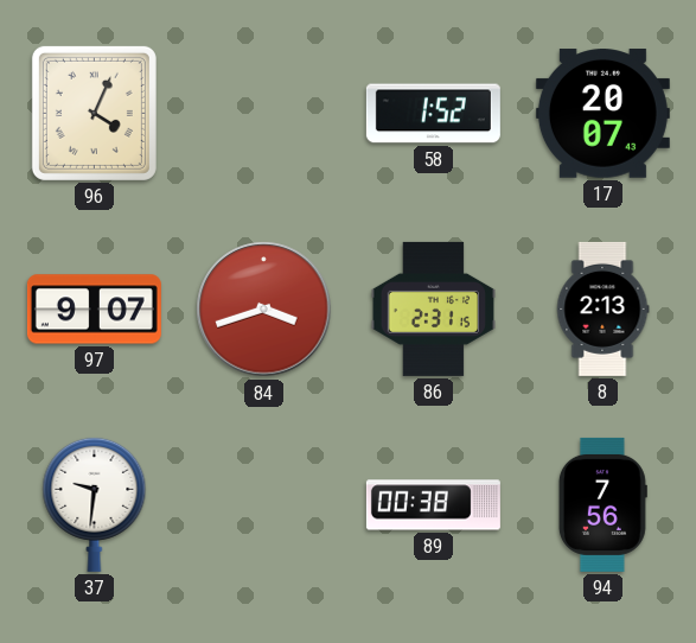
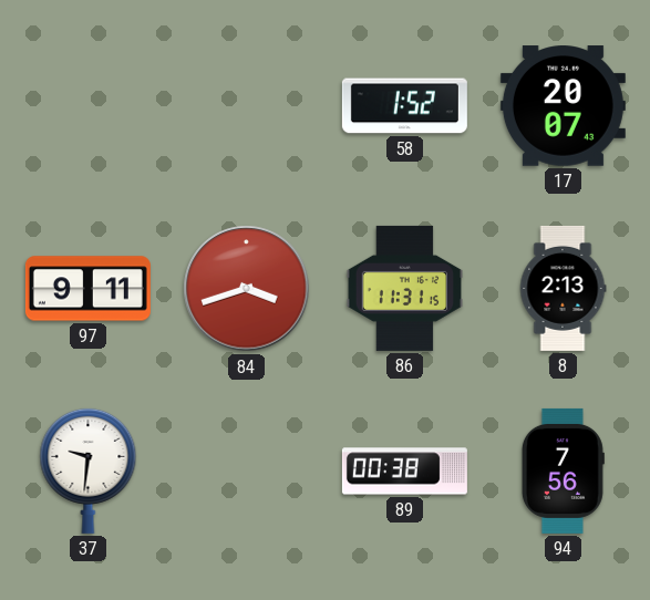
96: 4:04 -> none (94, 113)
97: 9:07 -> 9:11 (87, 289)
86: 2:31 -> 11:31 (404, 288)
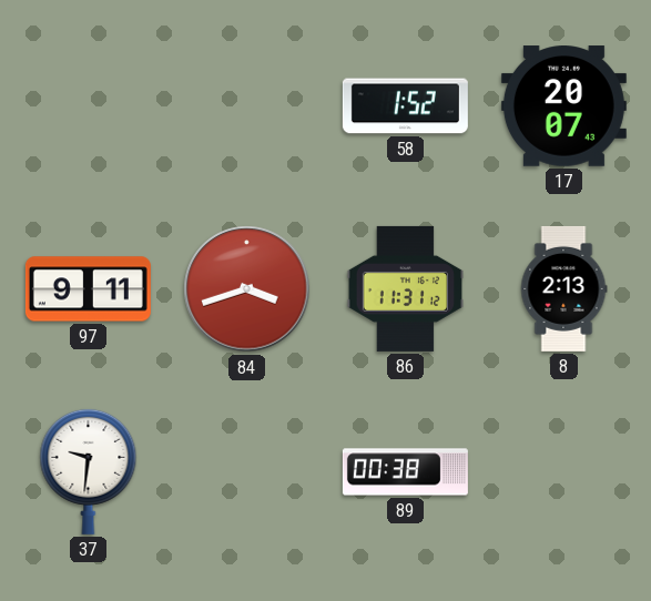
86: 11:31:15 -> 11:31:12 (405, 288)
94: 7:56 -> none (563, 470)
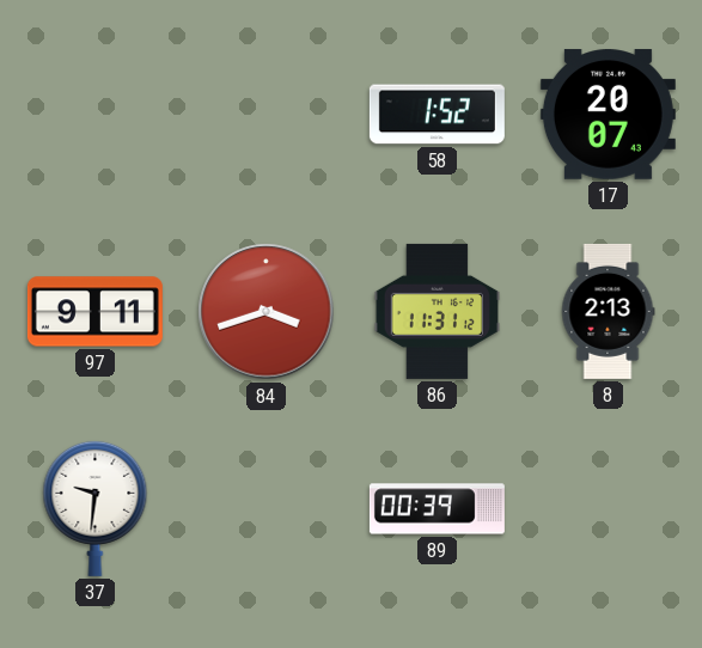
89: 00:38 -> 00:39 (437, 509)
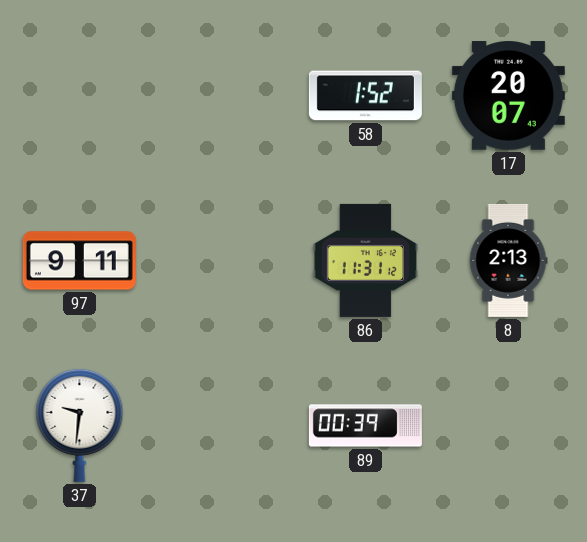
84: 3:42 -> none (267, 312)
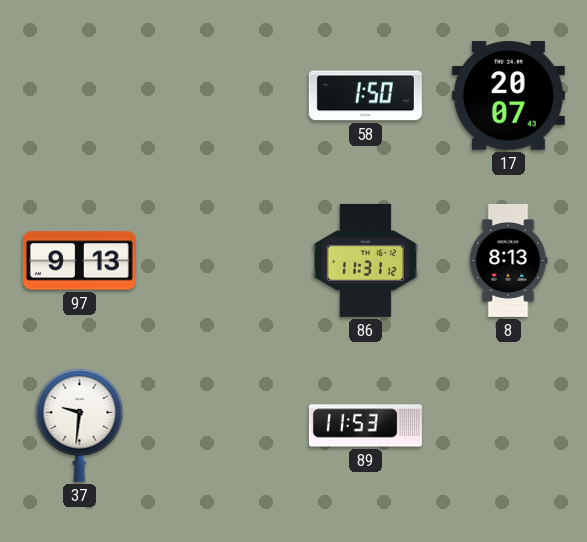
58: 1:52 -> 1:50 (365, 96)
97: 9:11 -> 9:13 (79, 261)
8: 2:13 -> 8:13 (508, 260)
89: 00:39 -> 11:53 (365, 426)
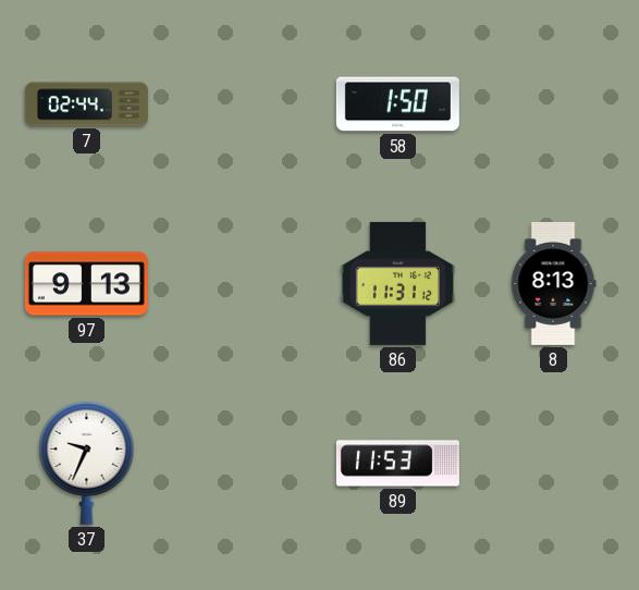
7: none -> 02:44 (86, 105)
17: 20:07 -> none (508, 96)
37: 9:31 -> 9:34 (87, 463)
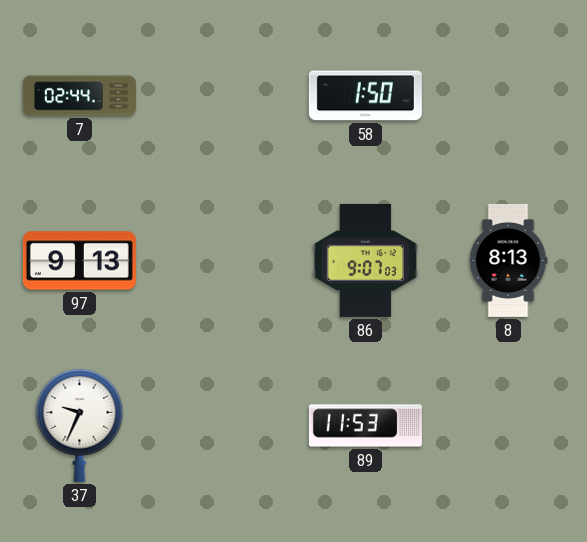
86: 11:31 -> 9:07 (365, 260)
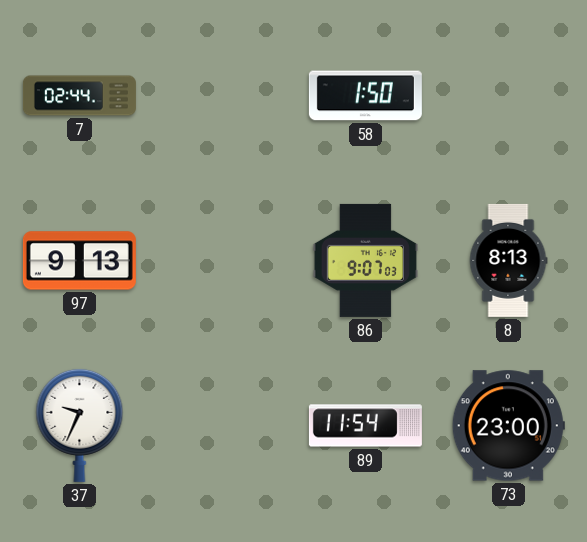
89: 11:53 -> 11:54 (365, 426)
73: none -> 23:00 (508, 426)
